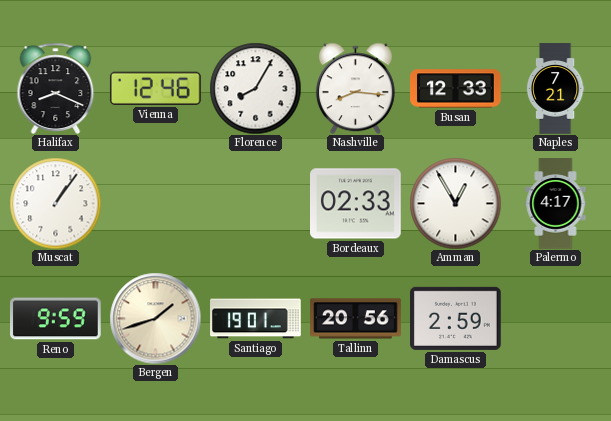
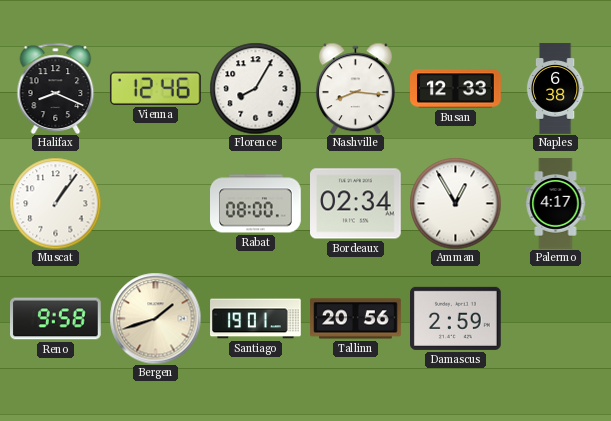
Naples: 7:21 -> 6:38 (555, 89)
Rabat: none -> 08:00 (256, 204)
Bordeaux: 02:33 -> 02:34 (356, 204)
Reno: 9:59 -> 9:58 (56, 319)
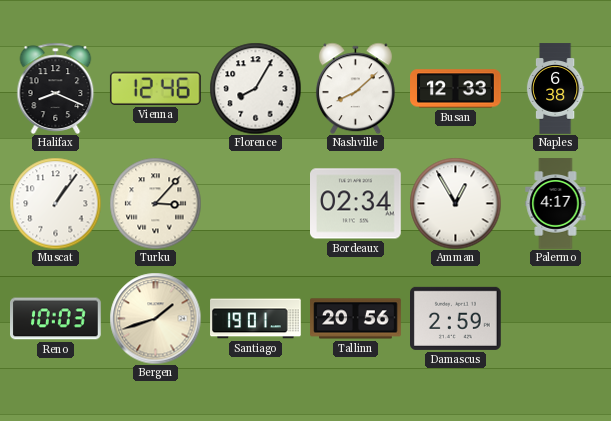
Nashville: 8:16 -> 8:08 (355, 88)
Turku: none -> 3:07 (155, 203)
Rabat: 08:00 -> none (256, 204)
Reno: 9:58 -> 10:03 (56, 319)
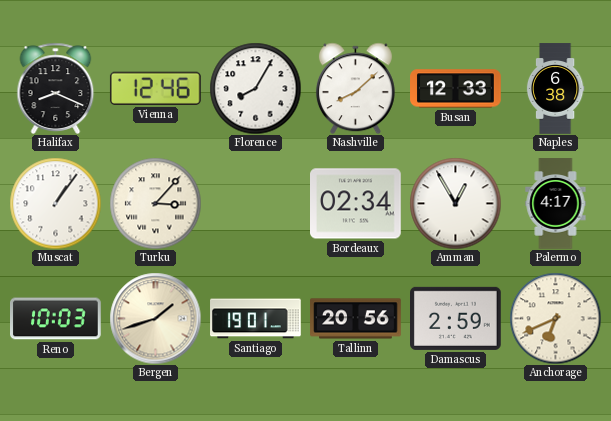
Anchorage: none -> 6:41 (555, 318)
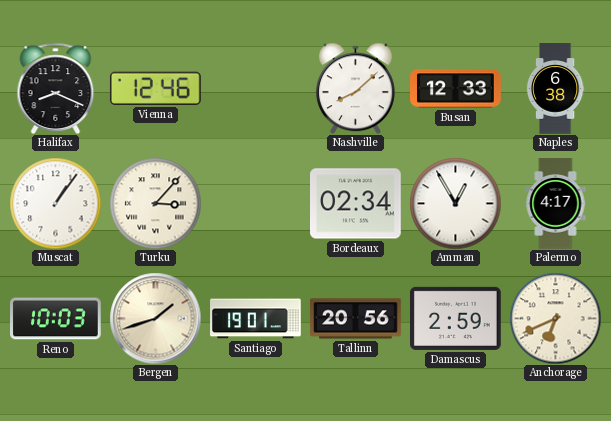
Florence: 8:05 -> none (255, 88)
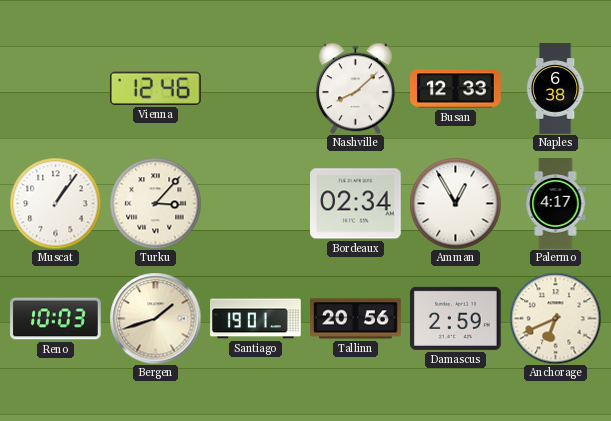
Halifax: 8:19 -> none (56, 88)
